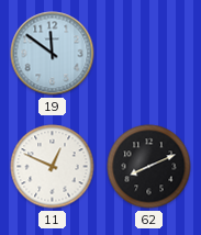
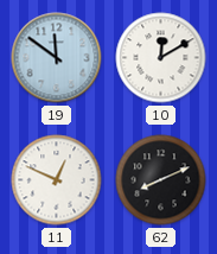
10: none -> 12:10 (161, 58)
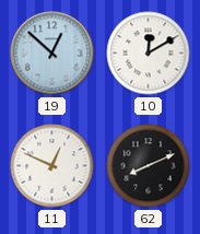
19: 11:51 -> 12:52 (52, 54)
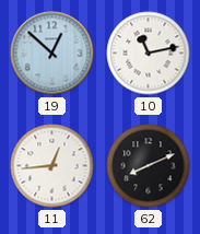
10: 12:10 -> 11:13 (149, 54)
11: 12:49 -> 12:44 (52, 166)
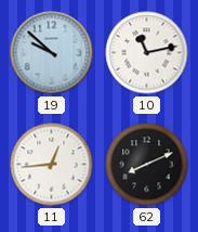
19: 12:52 -> 9:52 (52, 53)
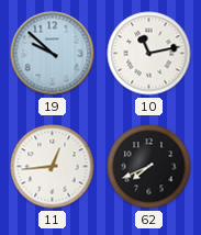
62: 8:11 -> 7:41 (149, 167)
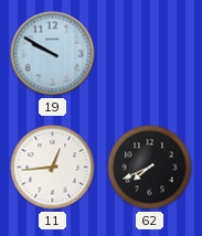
19: 9:52 -> 9:50 (53, 54)
10: 11:13 -> none (149, 54)
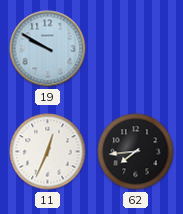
11: 12:44 -> 12:34 (48, 152)
62: 7:41 -> 7:44 (136, 152)
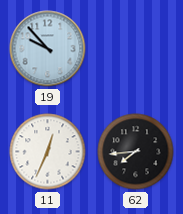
19: 9:50 -> 9:53 (48, 49)
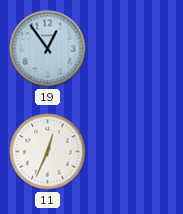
19: 9:53 -> 12:54 (48, 49)
62: 7:44 -> none (136, 152)
